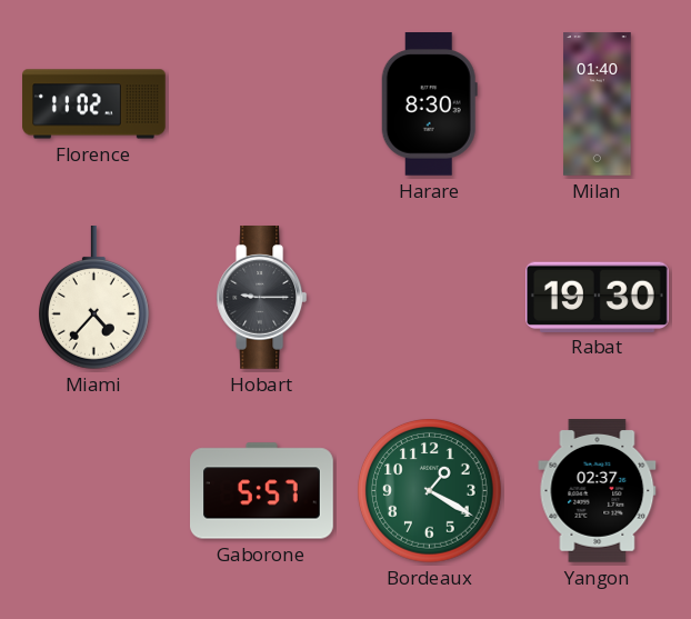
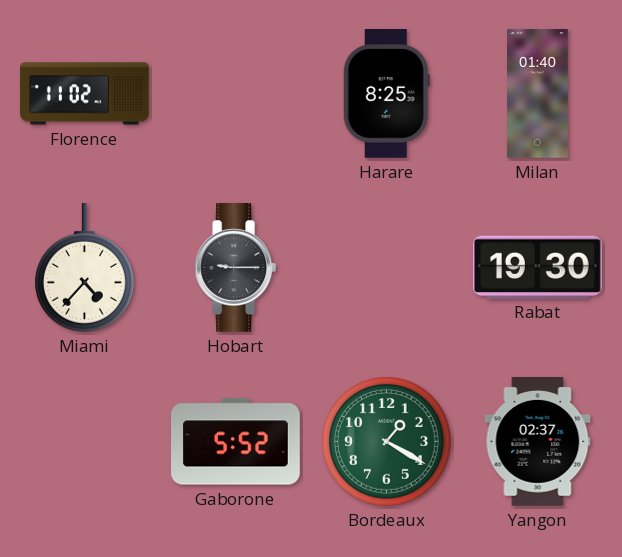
Harare: 8:30 -> 8:25 (386, 94)
Gaborone: 5:57 -> 5:52 (236, 442)
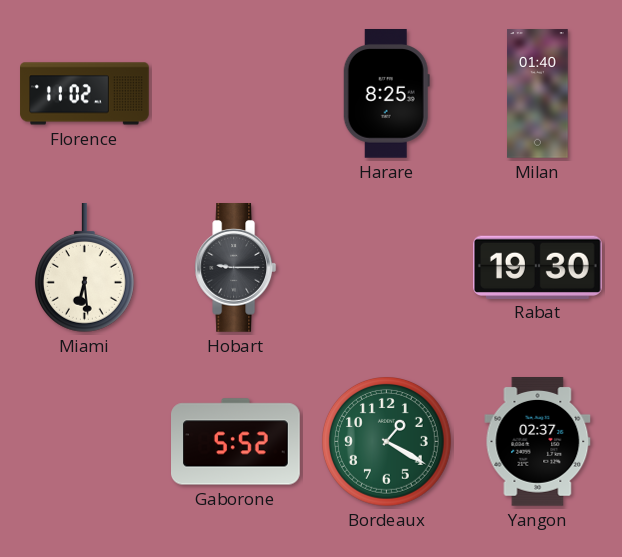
Miami: 4:37 -> 6:29 (84, 268)
